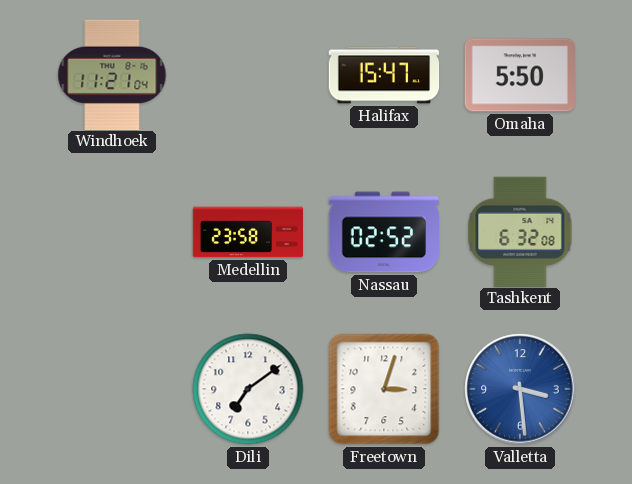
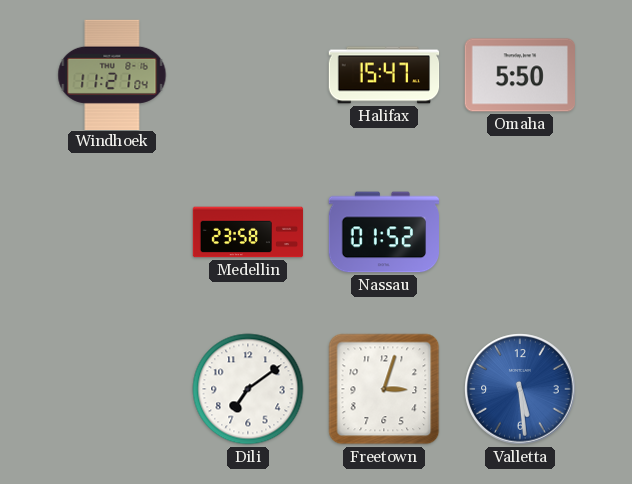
Nassau: 02:52 -> 01:52 (384, 232)
Tashkent: 6:32 -> none (520, 231)
Valletta: 3:29 -> 5:29 (520, 389)
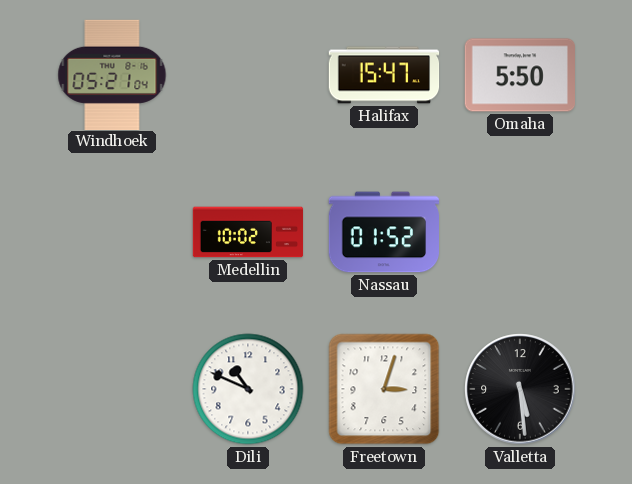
Windhoek: 11:21 -> 05:21 (112, 74)
Medellin: 23:58 -> 10:02 (248, 232)
Dili: 7:09 -> 10:49 (248, 389)
Valletta dial: blue -> black (520, 389)
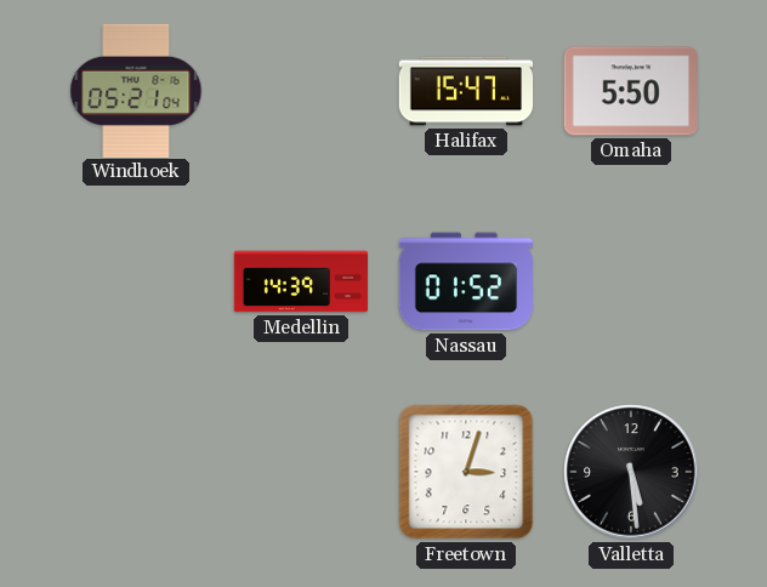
Medellin: 10:02 -> 14:39 (301, 281)
Dili: 10:49 -> none (248, 389)
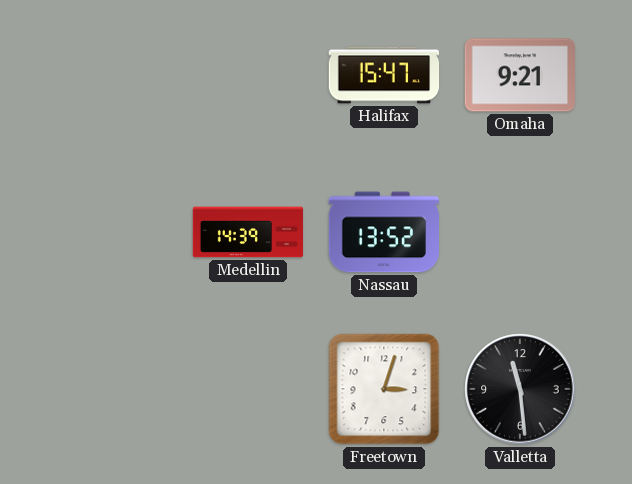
Windhoek: 05:21 -> none (136, 90)
Omaha: 5:50 -> 9:21 (519, 75)
Nassau: 01:52 -> 13:52 (384, 232)
Valletta: 5:29 -> 11:29 (520, 389)
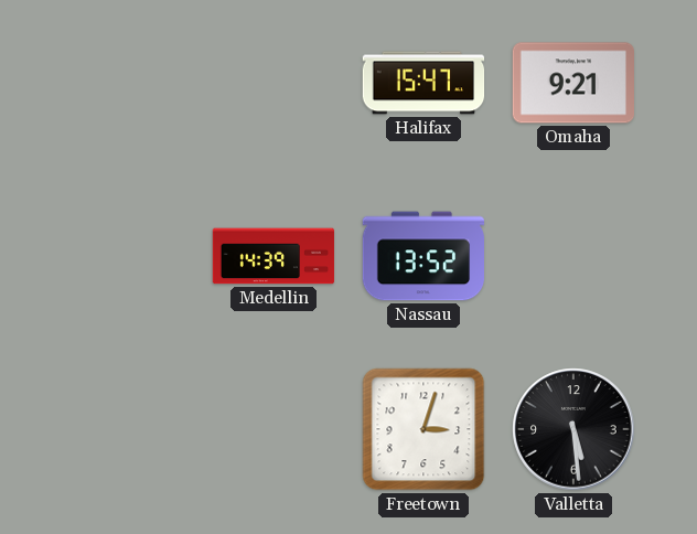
Valletta: 11:29 -> 5:29 (573, 429)
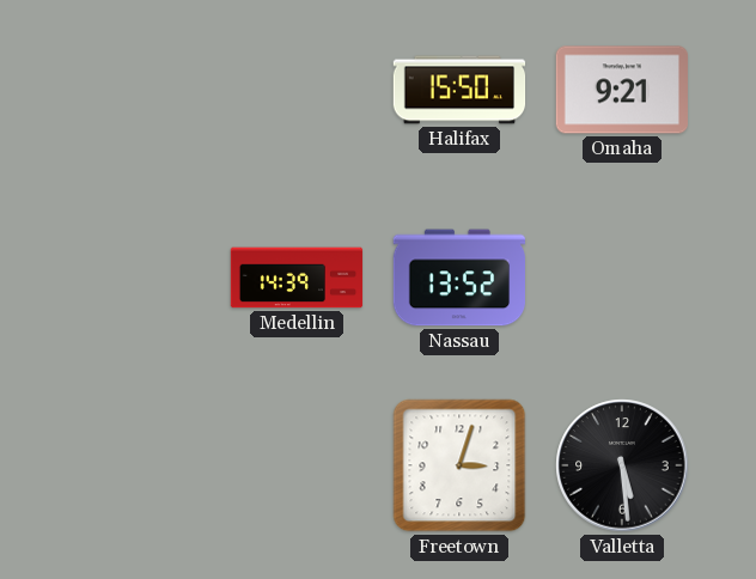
Halifax: 15:47 -> 15:50 (459, 90)
